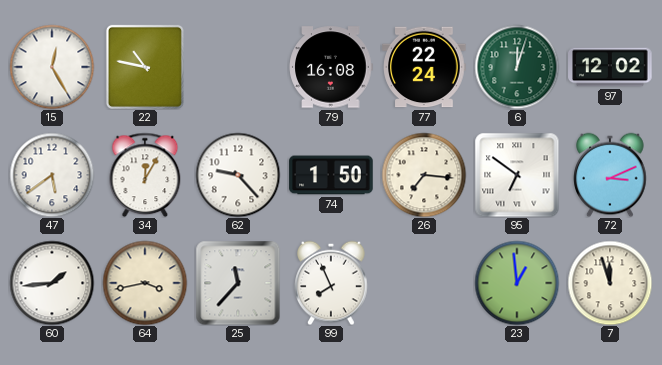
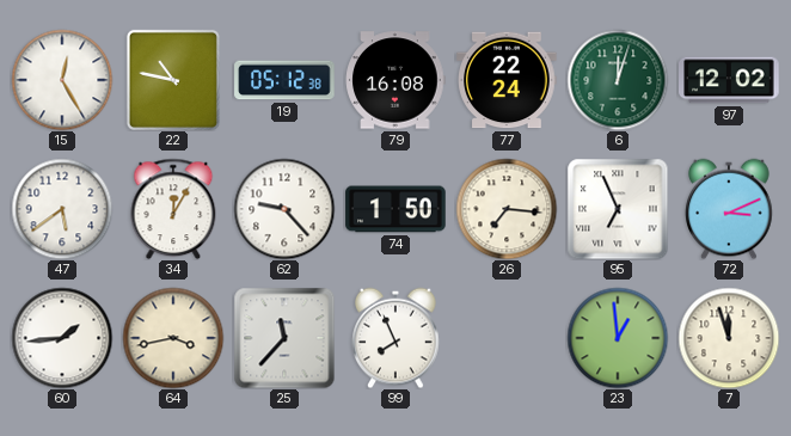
19: none -> 05:12 (284, 80)
95: 6:51 -> 6:56 (618, 209)
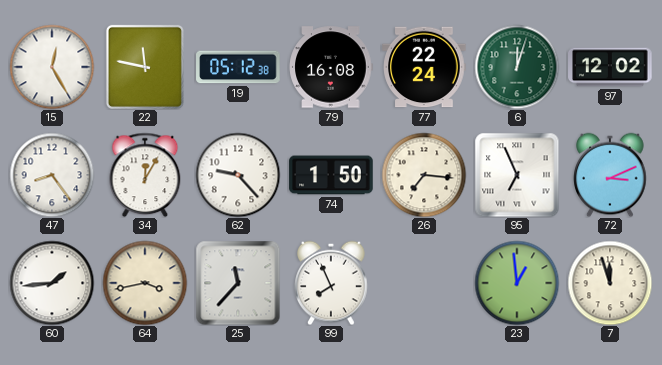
22: 10:47 -> 11:47 (145, 67)
47: 5:39 -> 8:24 (52, 175)
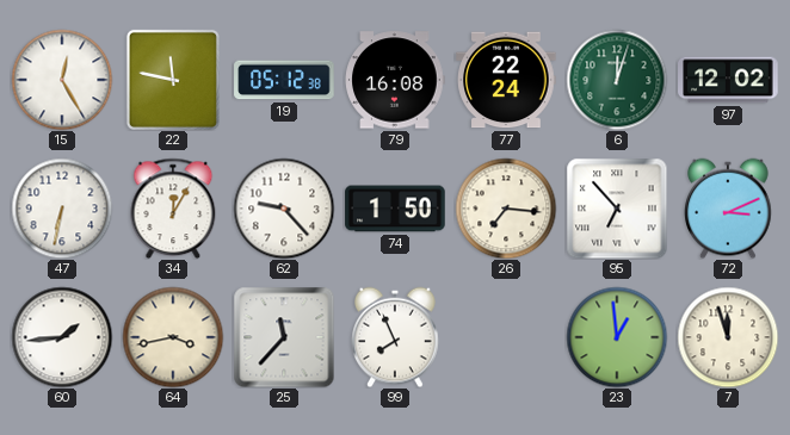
47: 8:24 -> 6:32 (62, 209)
95: 6:56 -> 6:53 (617, 209)
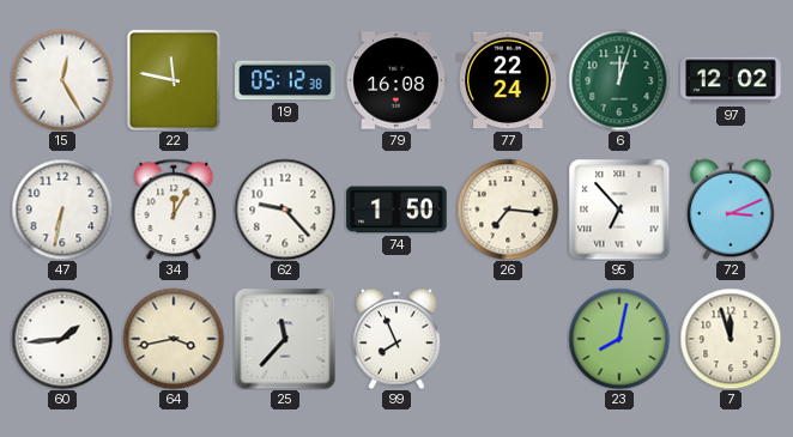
23: 12:59 -> 8:02 (619, 339)
